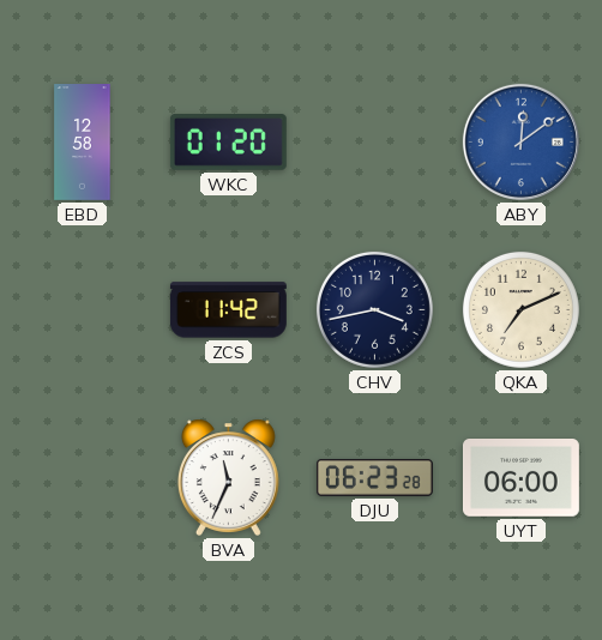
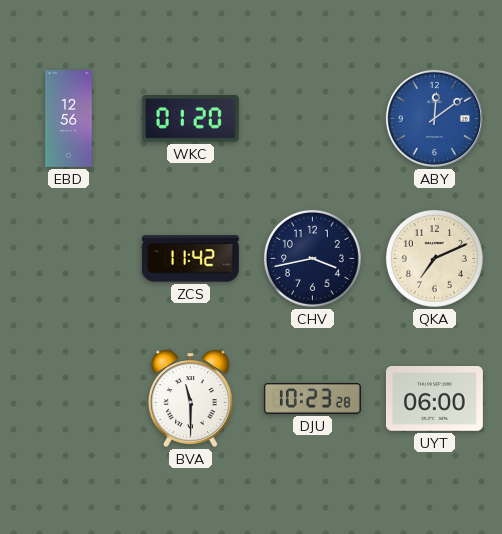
EBD: 12:58 -> 12:56 (69, 119)
BVA: 11:34 -> 11:30 (190, 398)
DJU: 06:23 -> 10:23 (312, 398)
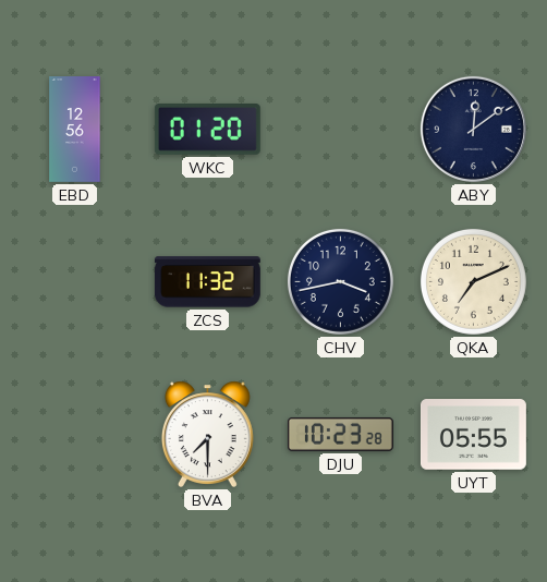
ABY dial: blue -> navy (473, 129)
ZCS: 11:42 -> 11:32 (207, 282)
BVA: 11:30 -> 7:30 (207, 434)
UYT: 06:00 -> 05:55 (473, 435)
